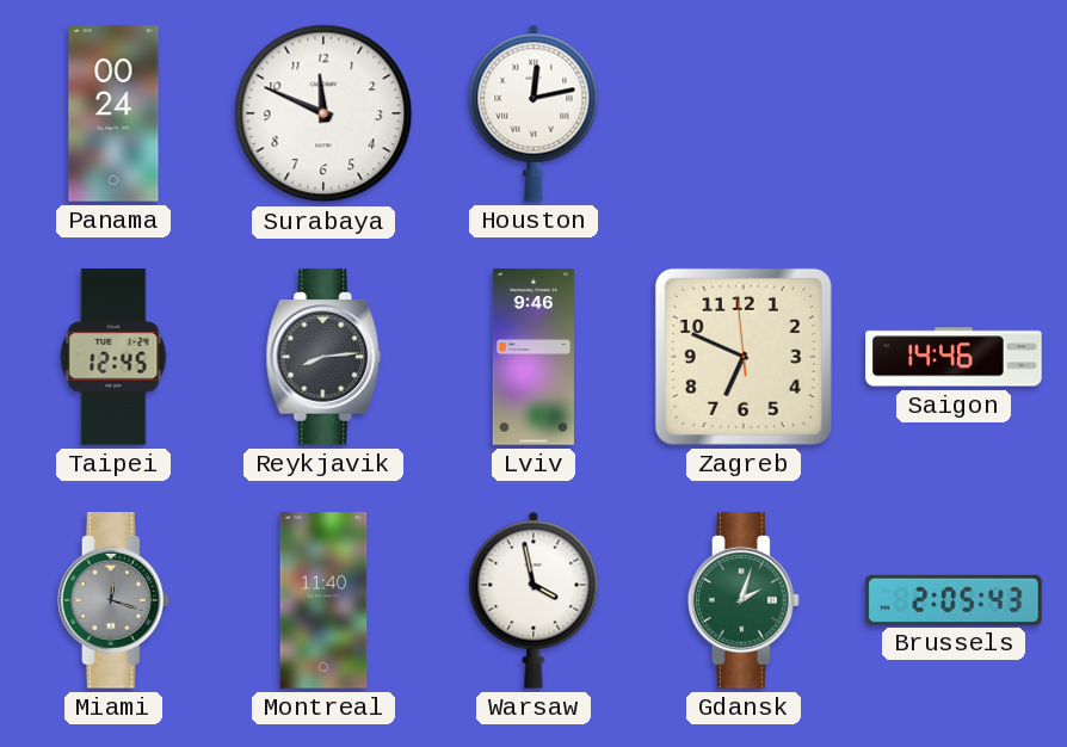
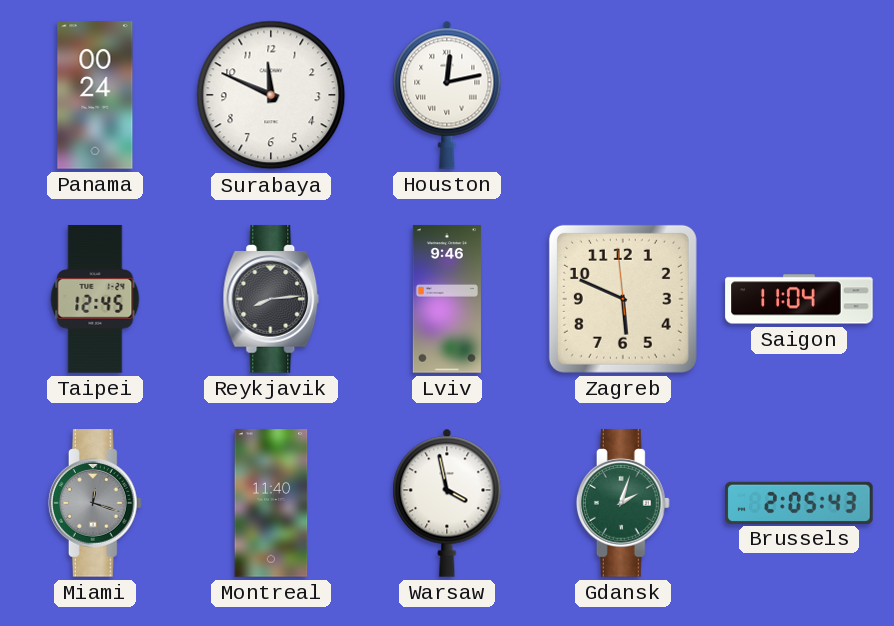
Zagreb: 6:48 -> 5:48 (623, 299)
Saigon: 14:46 -> 11:04 (799, 299)
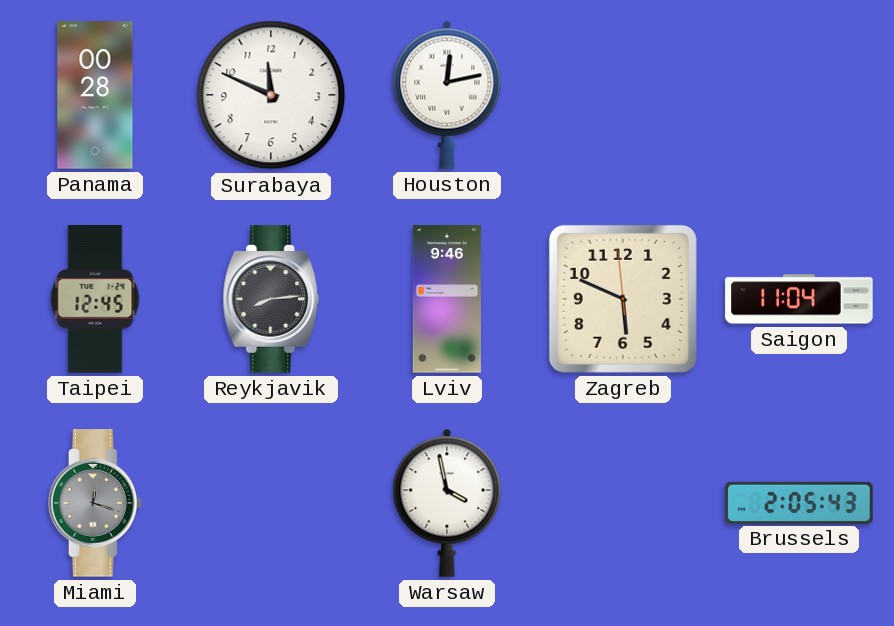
Panama: 00:24 -> 00:28 (95, 95)
Montreal: 11:40 -> none (271, 503)
Gdansk: 2:03 -> none (623, 503)
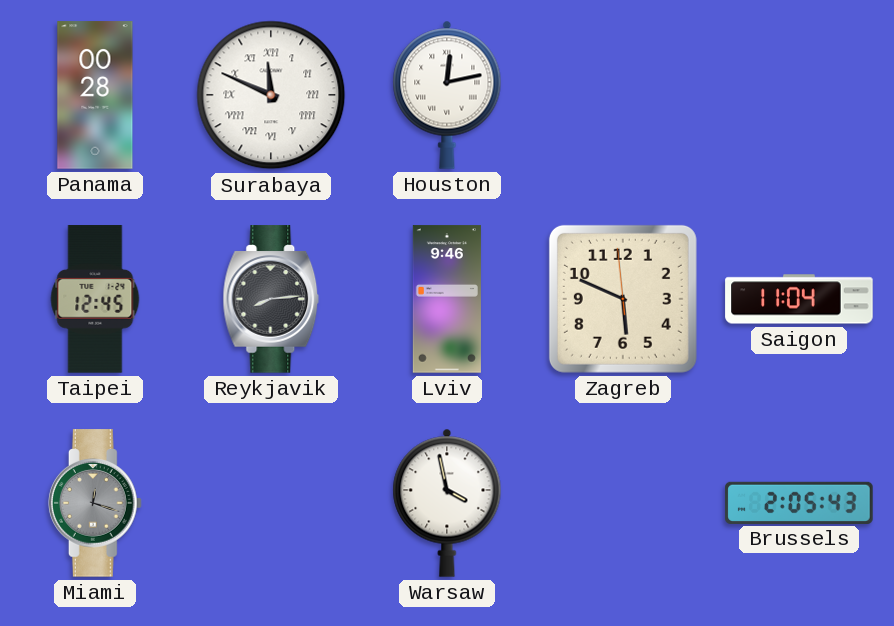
Surabaya numerals: Arabic -> Roman (271, 95)
